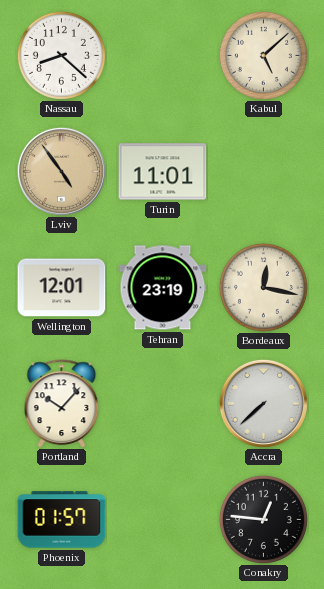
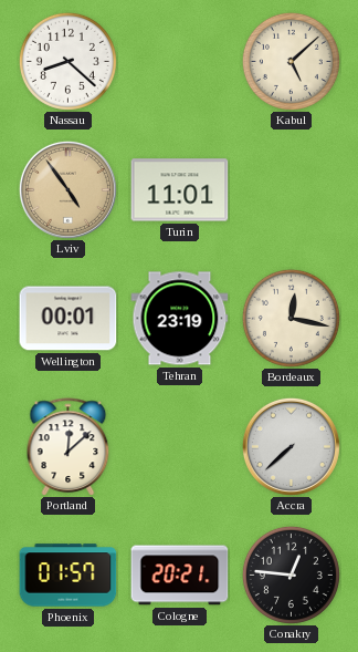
Wellington: 12:01 -> 00:01 (69, 319)
Portland: 10:07 -> 12:08 (69, 447)
Cologne: none -> 20:21 (180, 576)
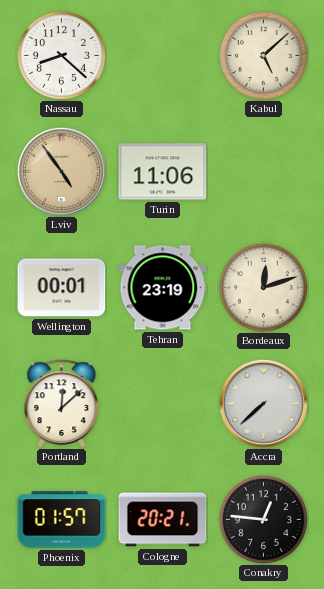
Turin: 11:01 -> 11:06 (163, 172)
Bordeaux: 12:17 -> 12:12 (263, 287)
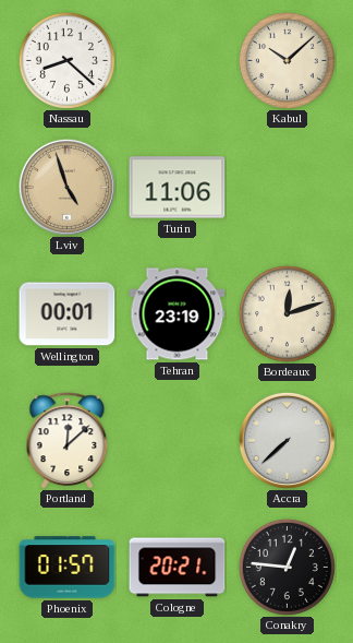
Kabul: 5:08 -> 10:08 (287, 60)
Lviv: 4:54 -> 4:57 (66, 187)
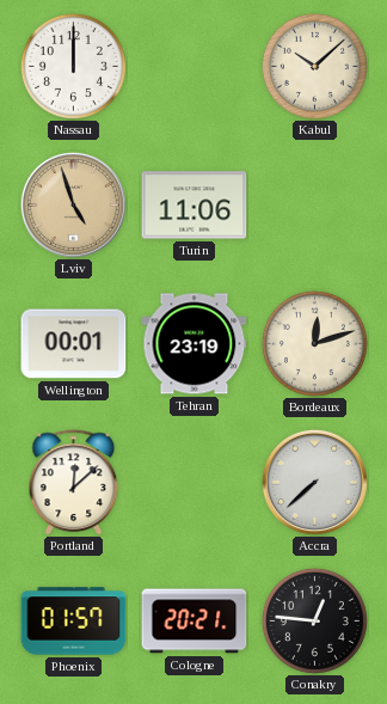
Nassau: 8:22 -> 12:00 (73, 66)
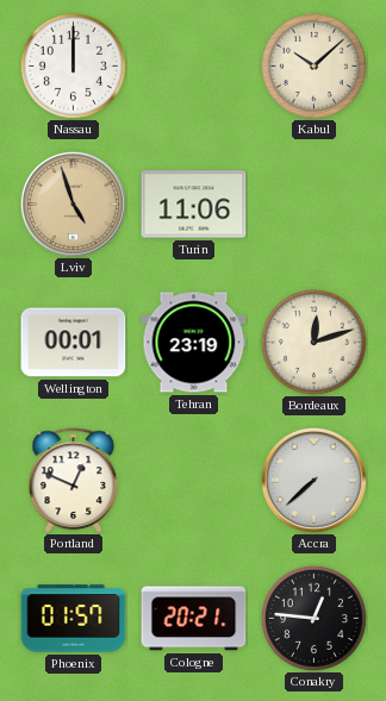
Portland: 12:08 -> 12:49 (74, 481)
